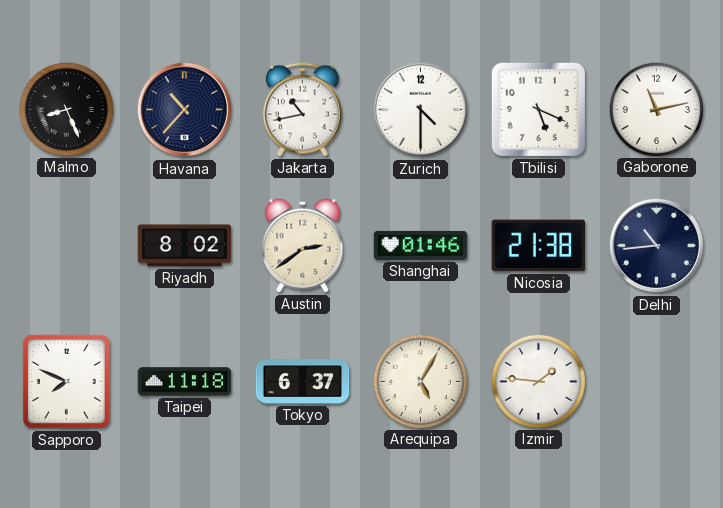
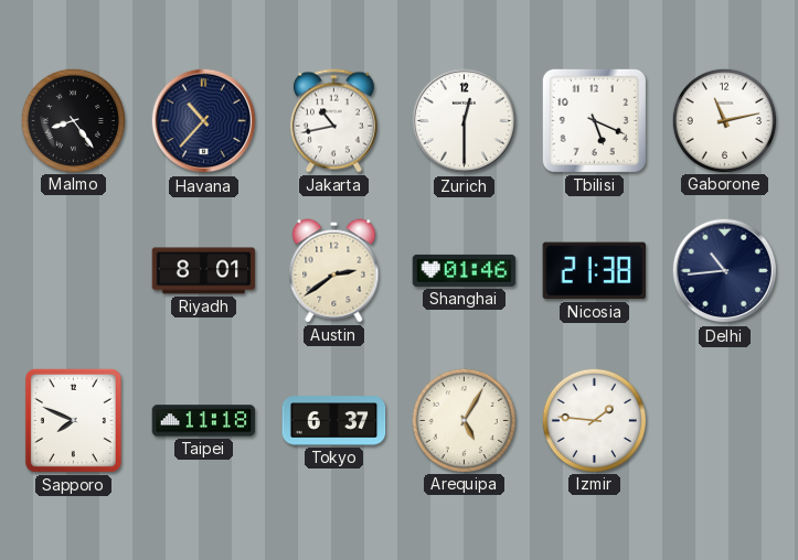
Malmo: 8:26 -> 8:24 (73, 120)
Zurich: 4:30 -> 12:30 (465, 121)
Riyadh: 8:02 -> 8:01 (204, 271)
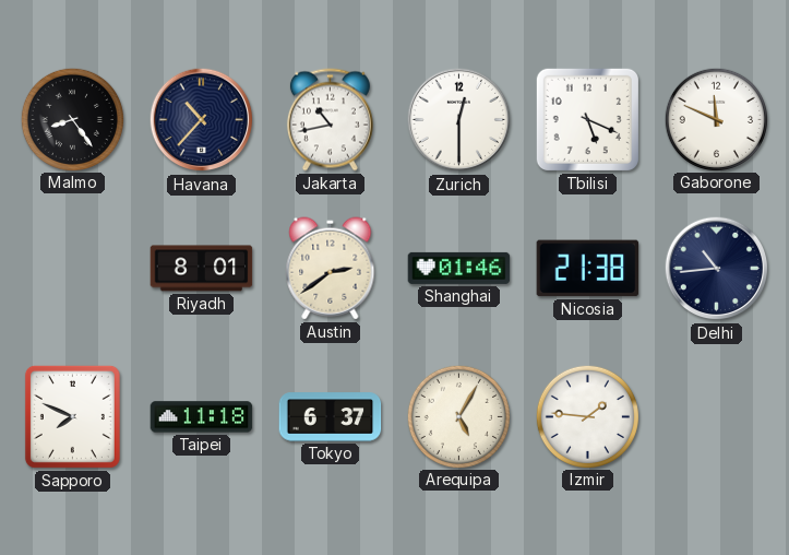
Gaborone: 11:13 -> 11:49 (716, 119)
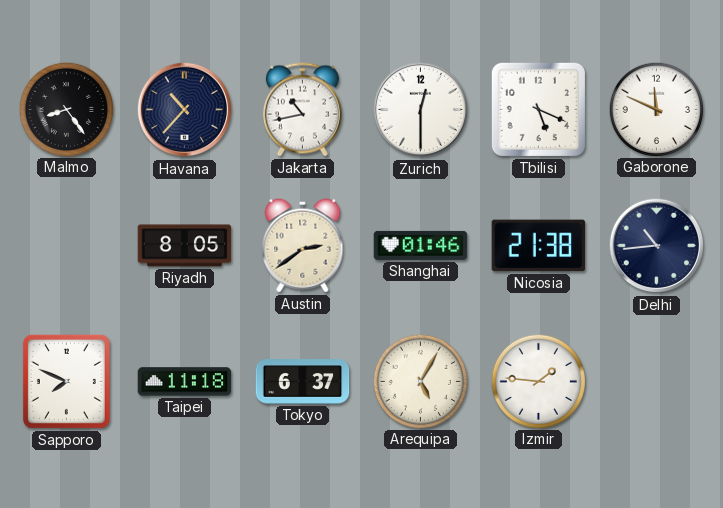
Riyadh: 8:01 -> 8:05 (185, 246)
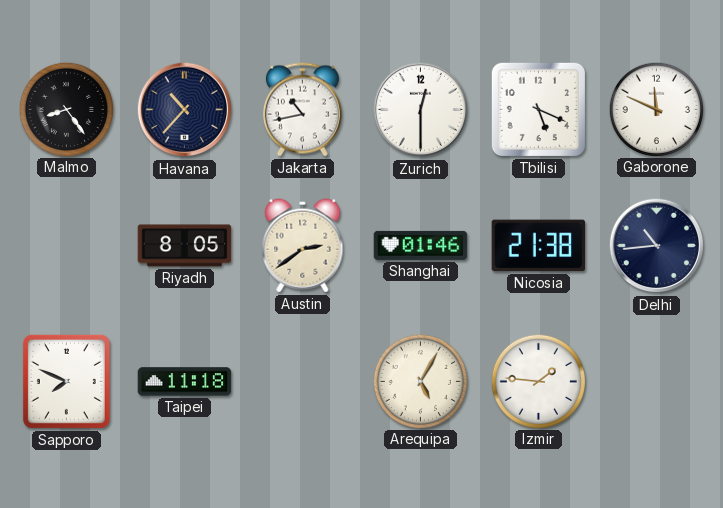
Tokyo: 6:37 -> none (303, 382)
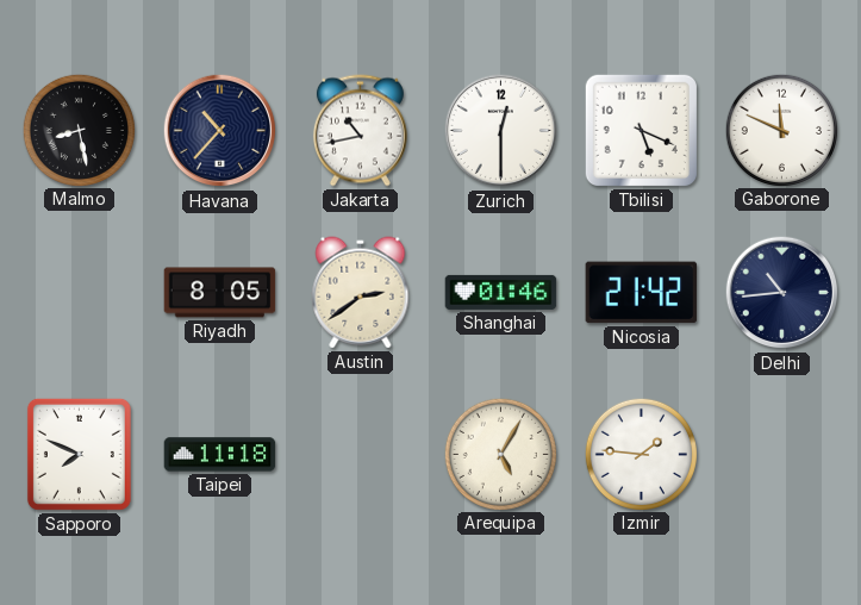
Malmo: 8:24 -> 8:28 (79, 130)
Nicosia: 21:38 -> 21:42 (642, 293)
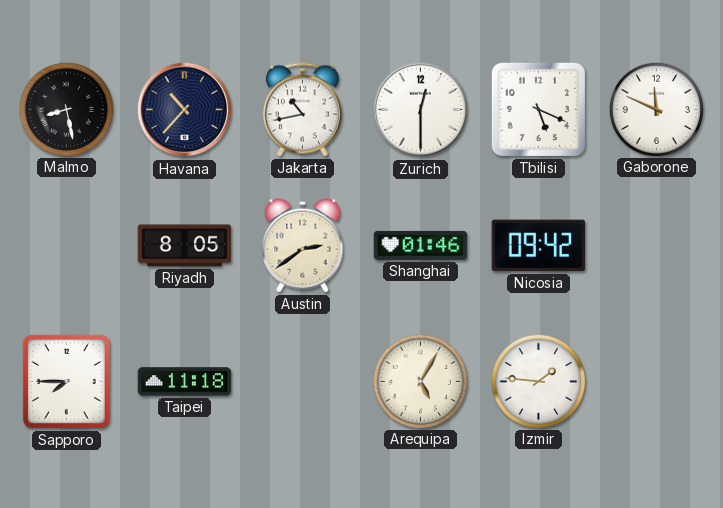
Nicosia: 21:42 -> 09:42 (539, 246)
Delhi: 10:44 -> none (782, 293)
Sapporo: 7:49 -> 7:45 (66, 381)
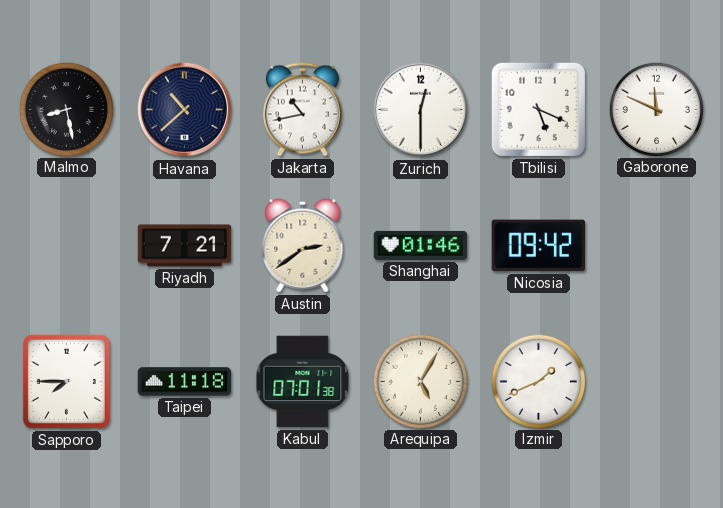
Havana: 10:37 -> 10:38 (185, 110)
Riyadh: 8:05 -> 7:21 (185, 246)
Kabul: none -> 07:01 (303, 382)
Izmir: 1:46 -> 1:41 (538, 381)
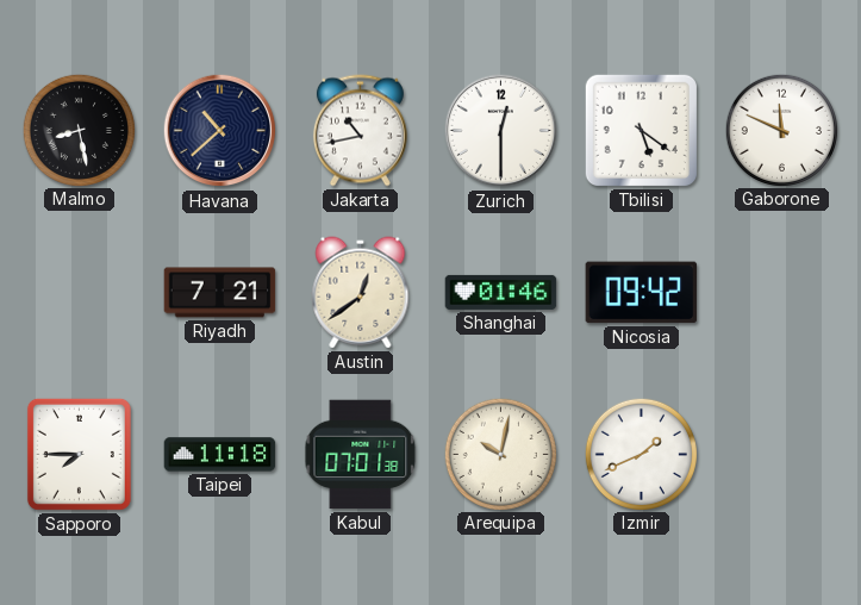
Tbilisi: 5:19 -> 5:21 (641, 130)
Austin: 2:39 -> 12:39 (361, 293)
Arequipa: 5:05 -> 10:02 (500, 454)
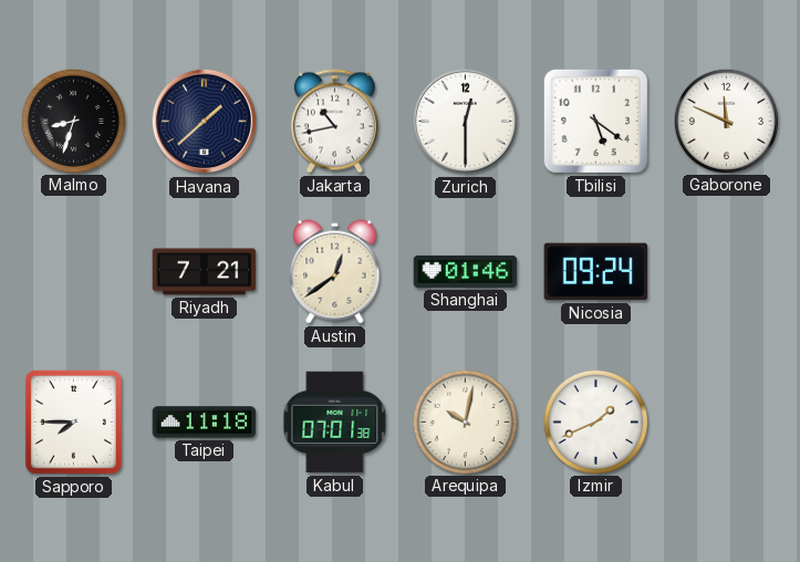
Malmo: 8:28 -> 8:33 (73, 121)
Havana: 10:38 -> 1:38 (205, 122)
Nicosia: 09:42 -> 09:24 (596, 272)
